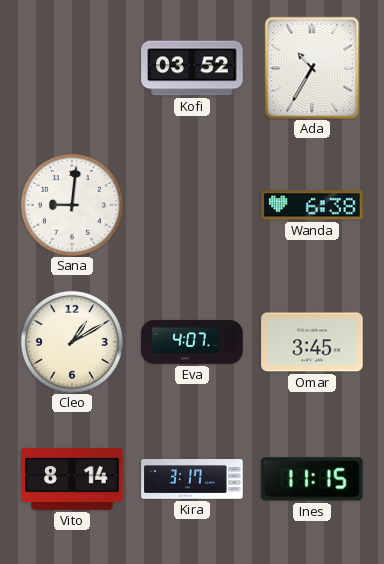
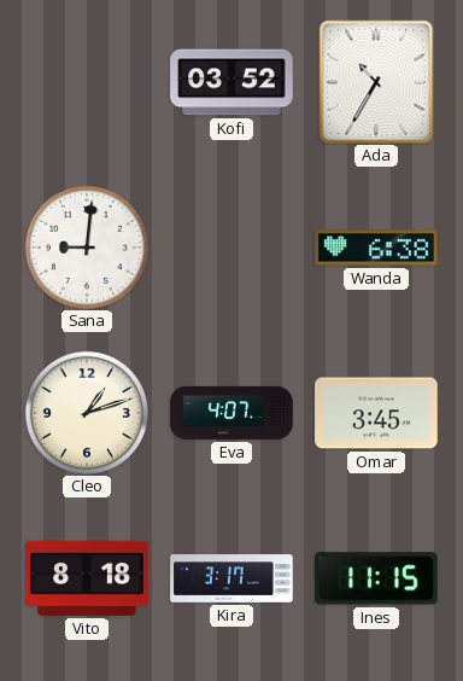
Cleo: 1:10 -> 1:12 (87, 413)
Vito: 8:14 -> 8:18 (87, 578)
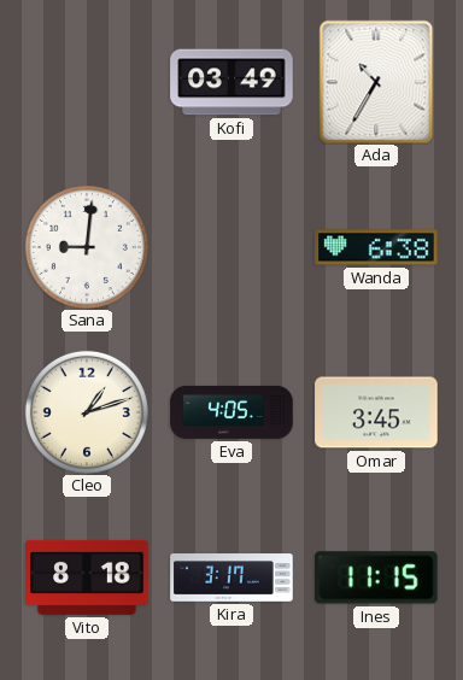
Kofi: 03:52 -> 03:49 (231, 82)
Eva: 4:07 -> 4:05 (231, 412)
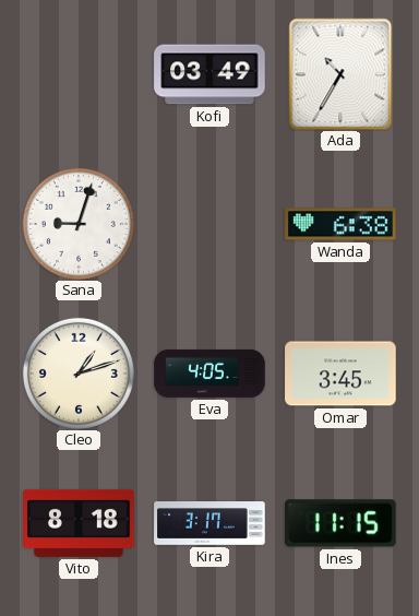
Sana: 9:01 -> 9:03 (79, 224)
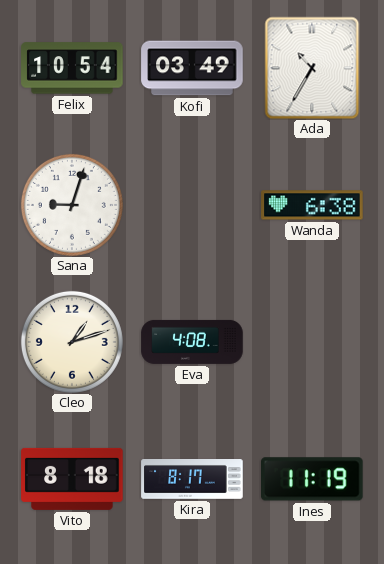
Felix: none -> 10:54 (72, 68)
Eva: 4:05 -> 4:08 (192, 342)
Omar: 3:45 -> none (340, 374)
Kira: 3:17 -> 8:17 (192, 480)
Ines: 11:15 -> 11:19 (313, 479)
